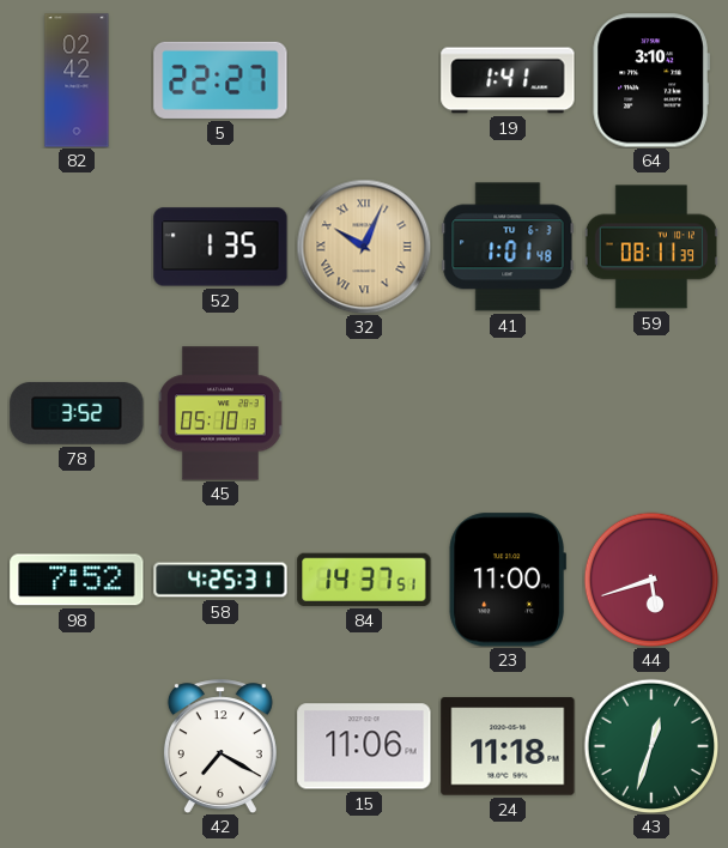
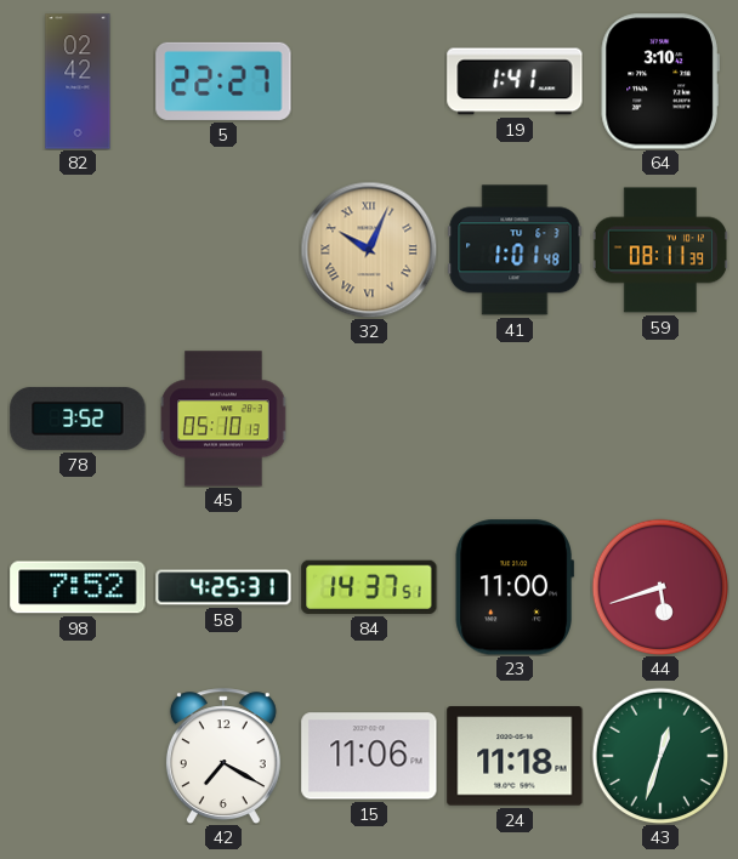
52: 1:35 -> none (220, 247)
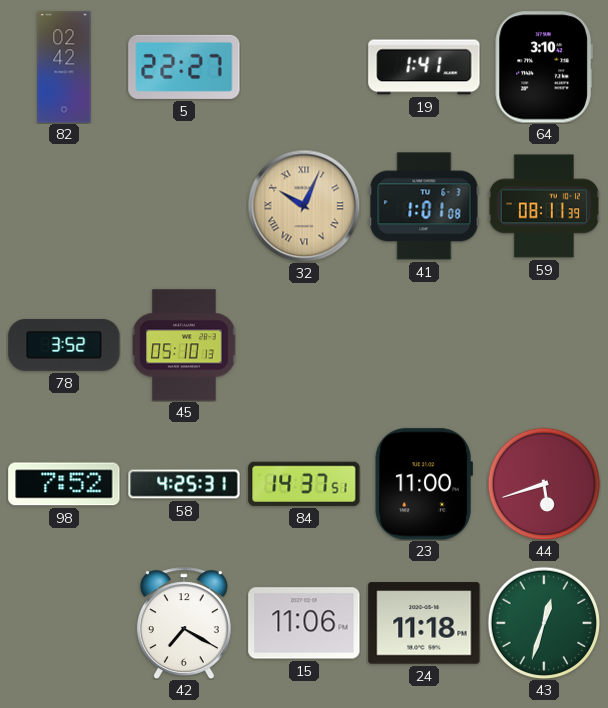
41: 1:01:48 -> 1:01:08 (424, 206)
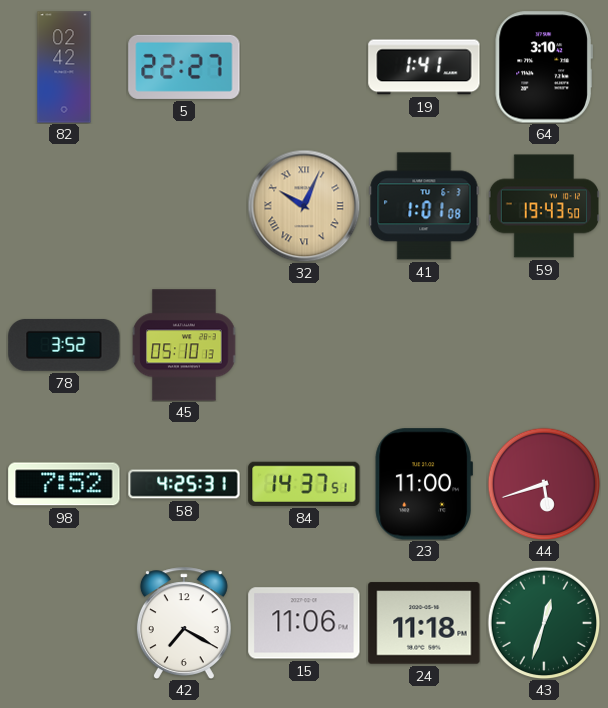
59: 08:11 -> 19:43 (543, 206)
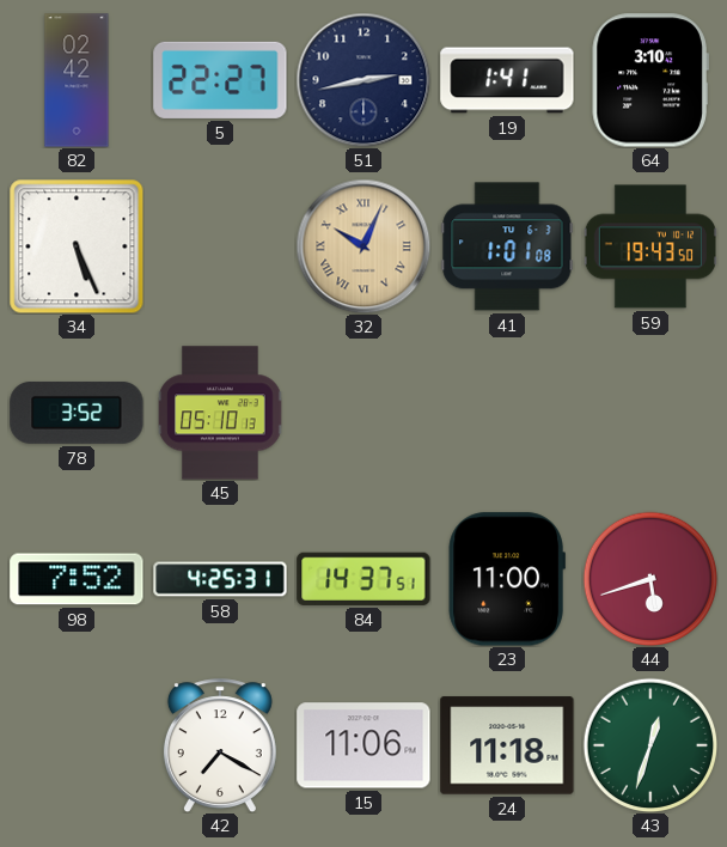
51: none -> 2:43 (363, 80)
34: none -> 5:26 (77, 246)
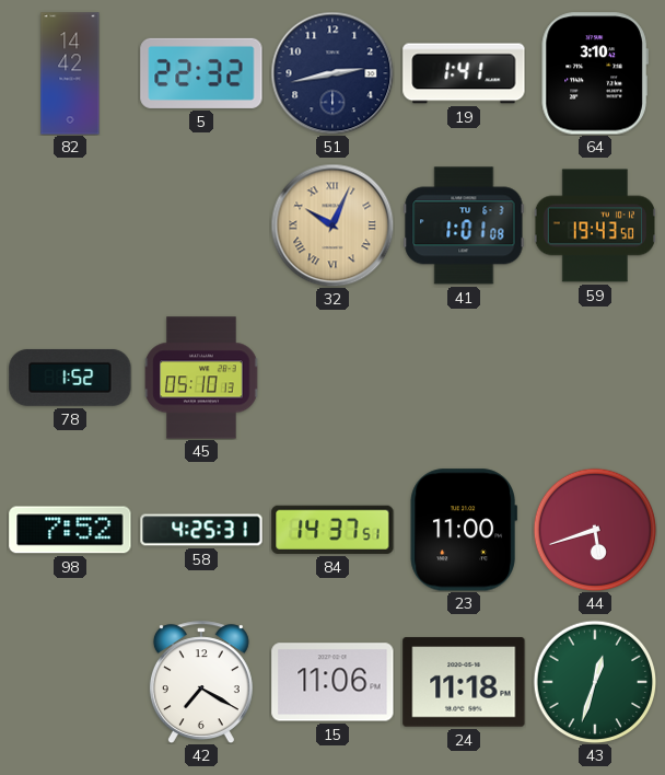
82: 02:42 -> 14:42 (70, 73)
5: 22:27 -> 22:32 (201, 73)
34: 5:26 -> none (77, 246)
78: 3:52 -> 1:52 (70, 378)
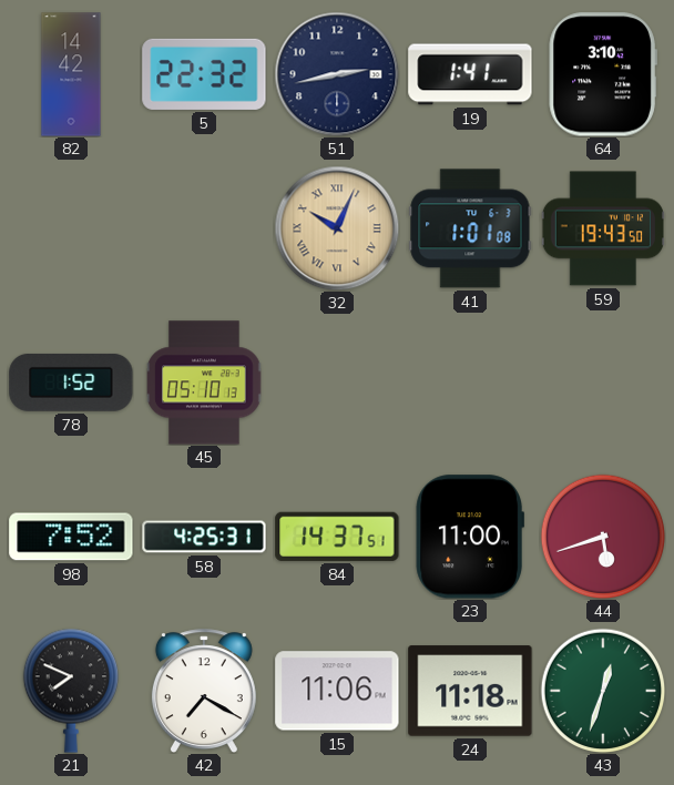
21: none -> 7:49 (70, 691)
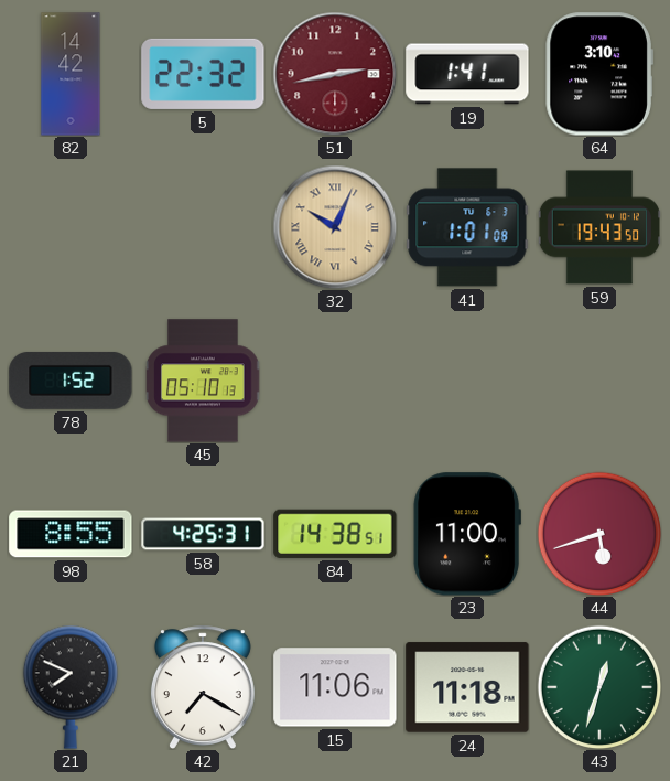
51 dial: navy -> burgundy (335, 74)
98: 7:52 -> 8:55 (71, 534)
84: 14:37 -> 14:38 (335, 534)
